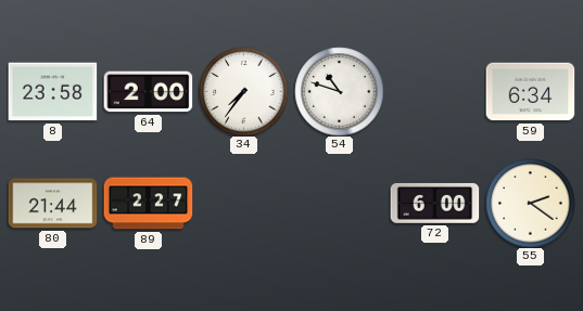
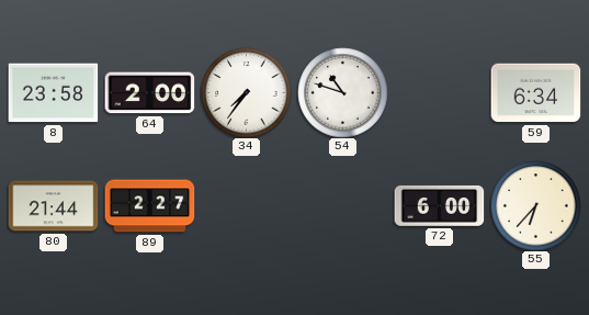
55: 2:21 -> 6:37 (535, 205)
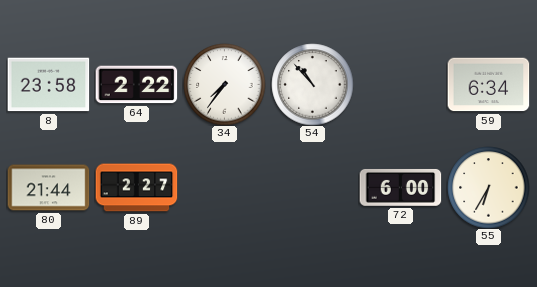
64: 2:00 -> 2:22 (136, 85)
54: 10:48 -> 10:53 (312, 84)
55: 6:37 -> 6:35 (488, 187)
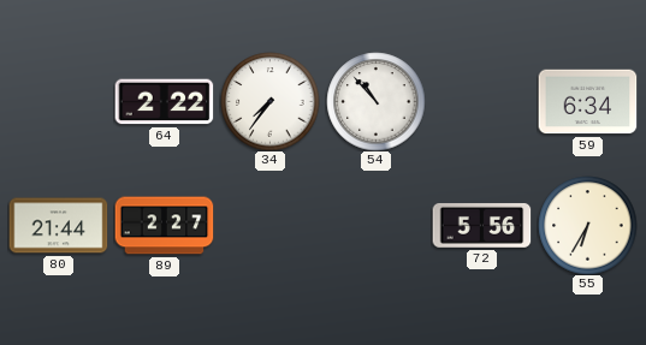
8: 23:58 -> none (48, 85)
72: 6:00 -> 5:56 (481, 225)
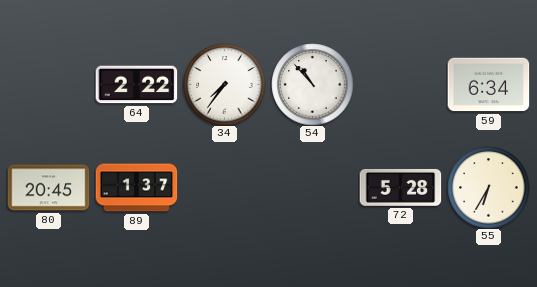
80: 21:44 -> 20:45 (48, 188)
89: 2:27 -> 1:37 (136, 188)
72: 5:56 -> 5:28 (400, 187)
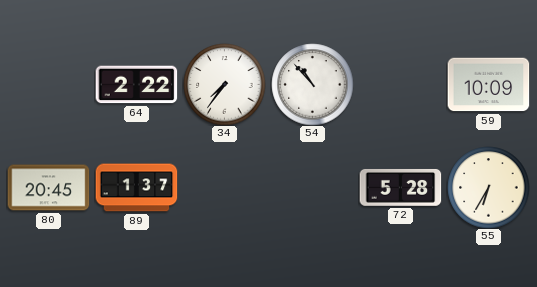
59: 6:34 -> 10:09 (488, 85)
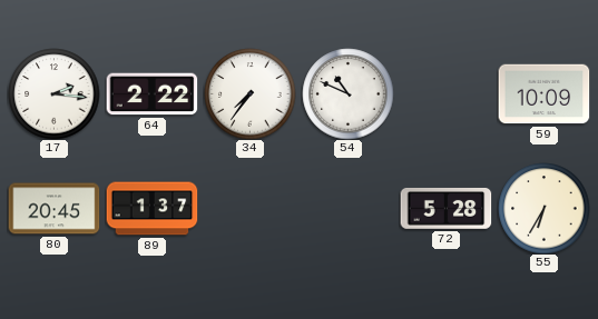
17: none -> 2:16 (53, 93)
54: 10:53 -> 10:49 (347, 93)
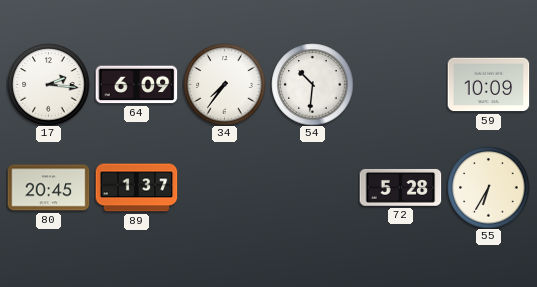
64: 2:22 -> 6:09 (136, 85)
54: 10:49 -> 10:31 (312, 84)
